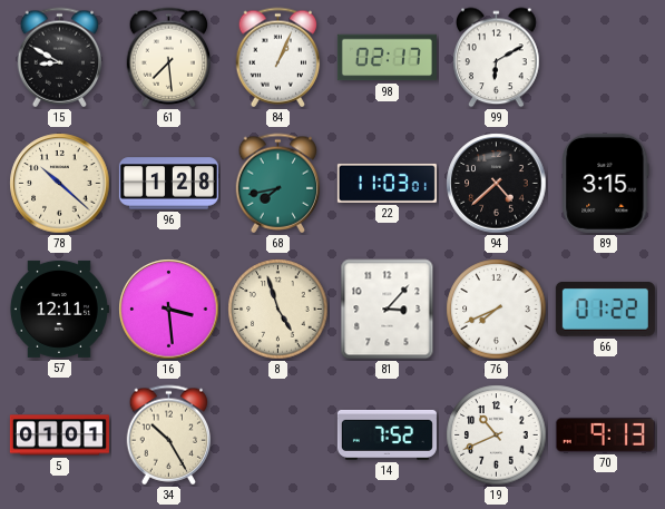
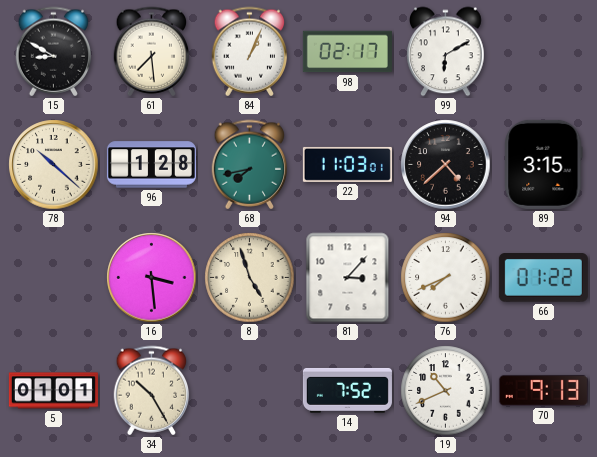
57: 12:11 -> none (59, 309)
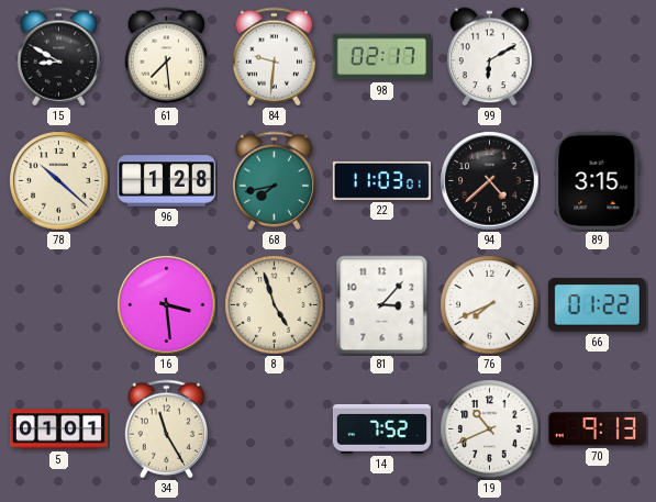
84: 1:04 -> 9:31 (275, 57)
34: 10:25 -> 11:25 (167, 430)
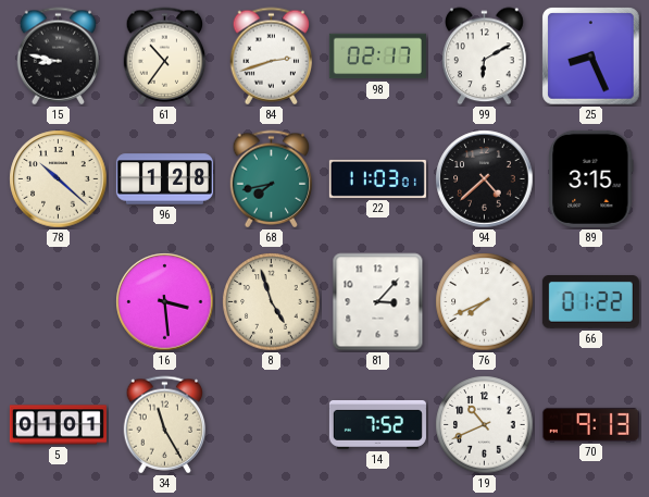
15: 8:50 -> 8:47 (59, 57)
61: 7:29 -> 10:36 (165, 57)
84: 9:31 -> 2:42 (272, 57)
25: none -> 8:26 (591, 57)
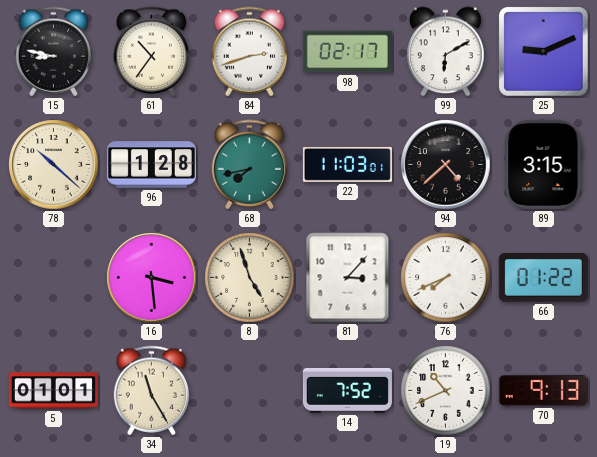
25: 8:26 -> 9:11 (544, 52)
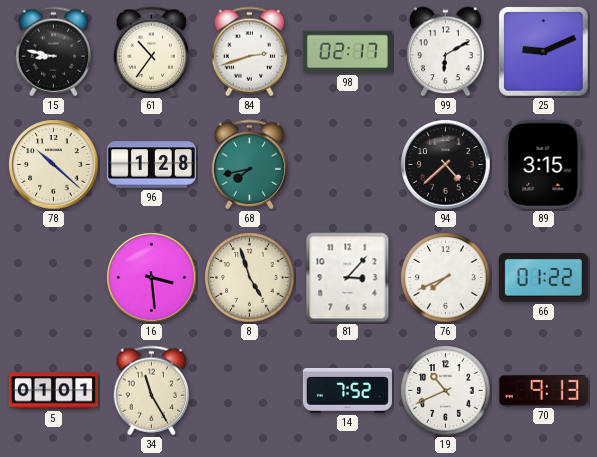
22: 11:03 -> none (347, 164)
